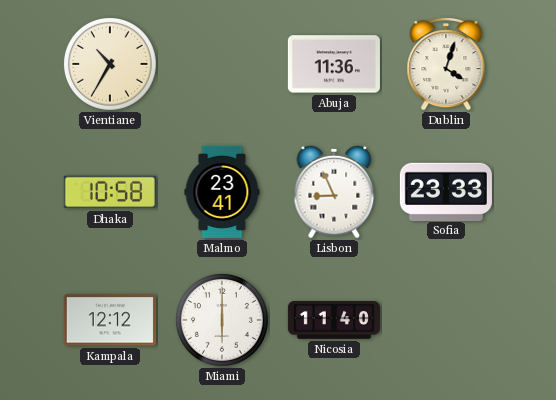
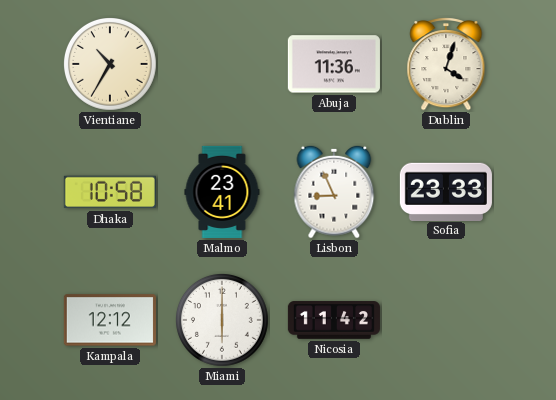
Nicosia: 11:40 -> 11:42 (334, 320)
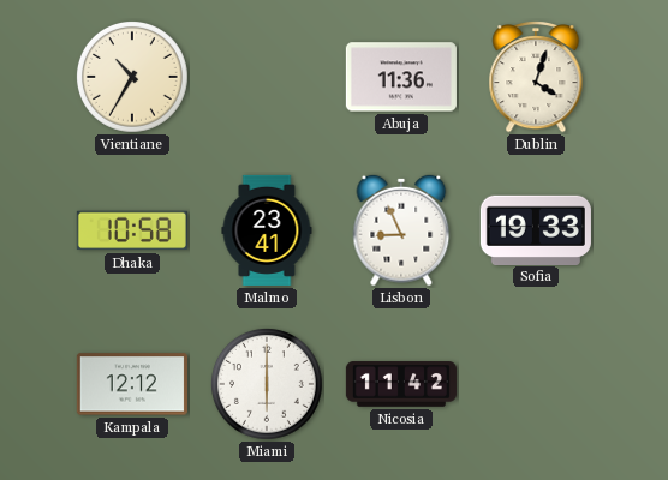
Sofia: 23:33 -> 19:33 (536, 229)
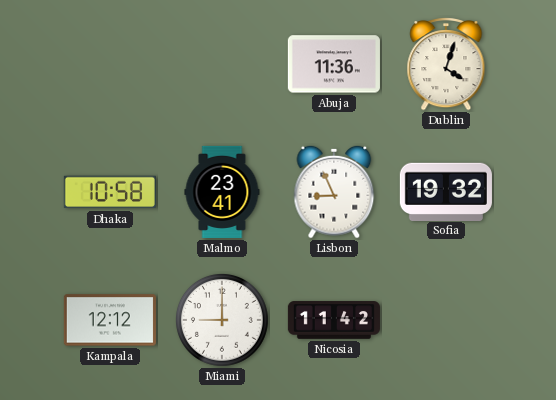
Vientiane: 10:35 -> none (133, 78)
Sofia: 19:33 -> 19:32 (446, 191)
Miami: 6:00 -> 9:00 (223, 321)
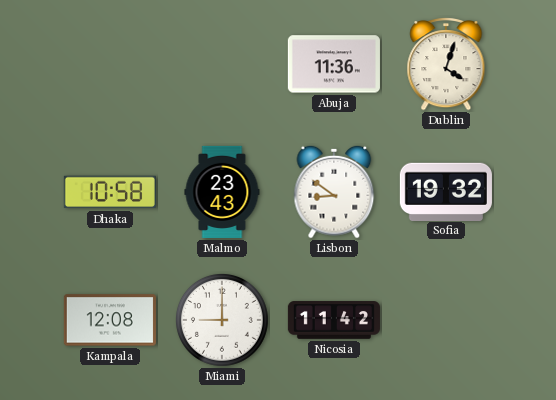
Malmo: 23:41 -> 23:43 (222, 192)
Lisbon: 8:56 -> 8:51 (334, 192)
Kampala: 12:12 -> 12:08 (110, 320)
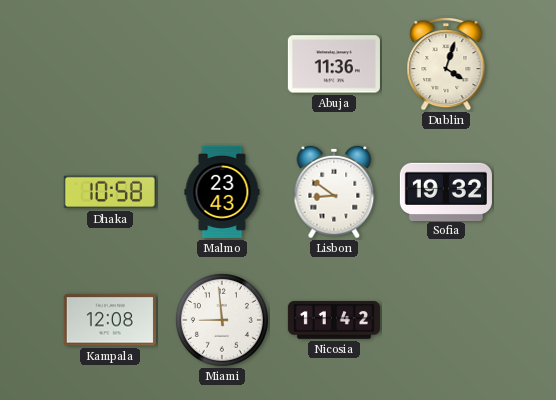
Miami: 9:00 -> 8:59 (223, 321)
